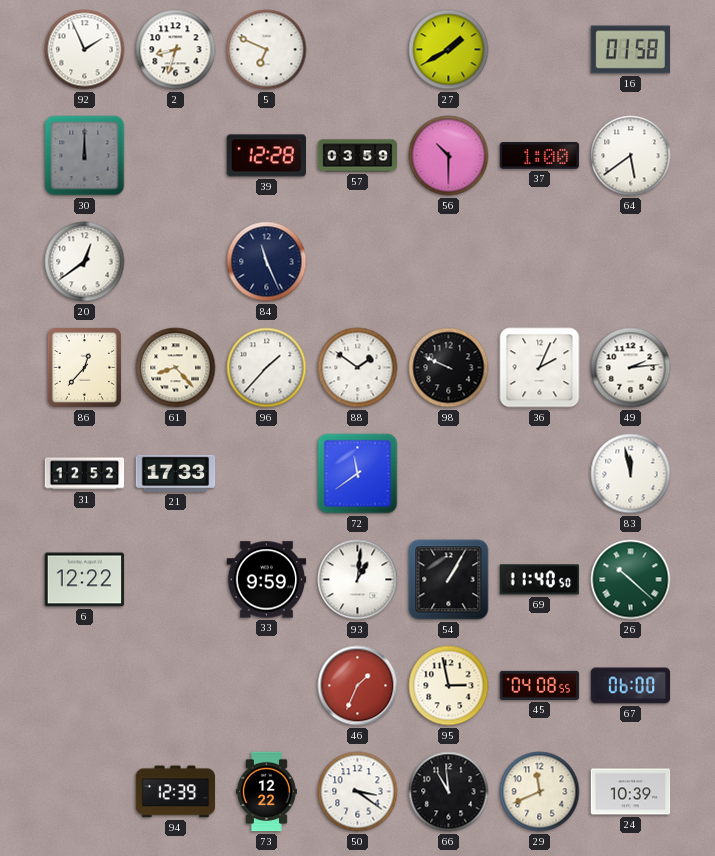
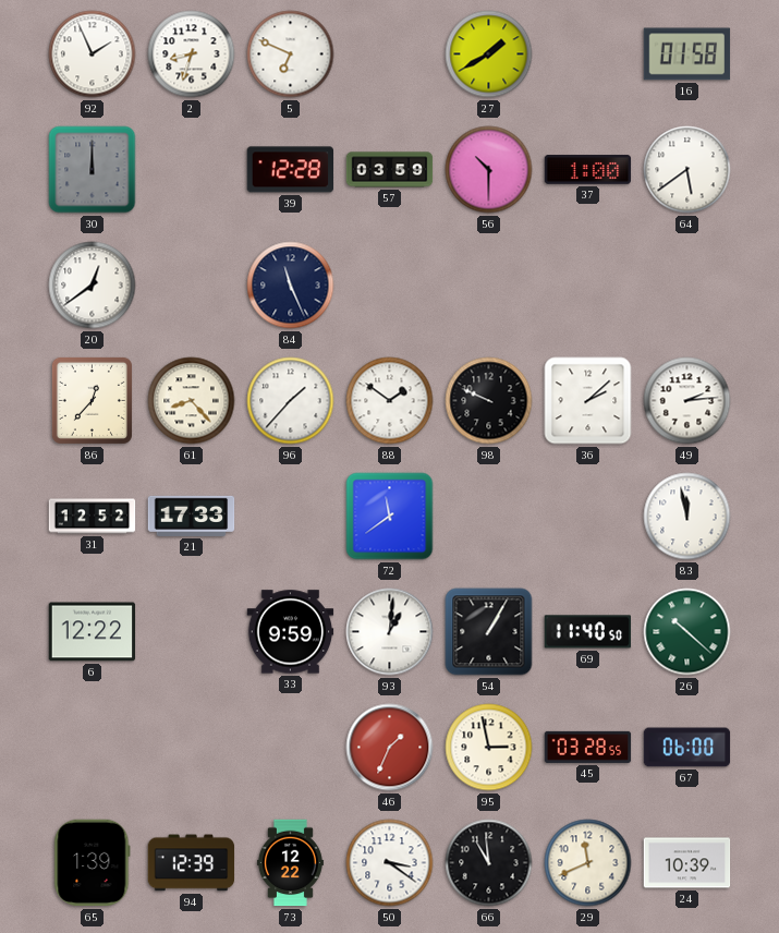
36: 2:04 -> 2:08 (588, 401)
45: 04:08 -> 03:28 (588, 747)
65: none -> 1:39 (93, 863)
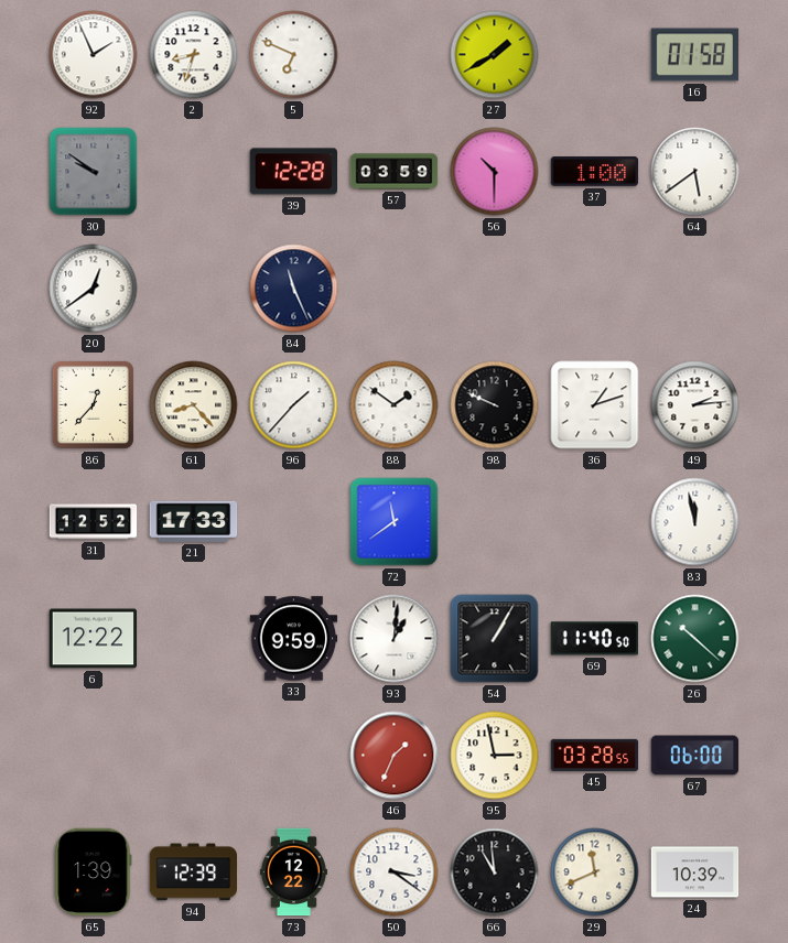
30: 12:00 -> 9:51 (94, 172)
36: 2:08 -> 1:12 (595, 405)
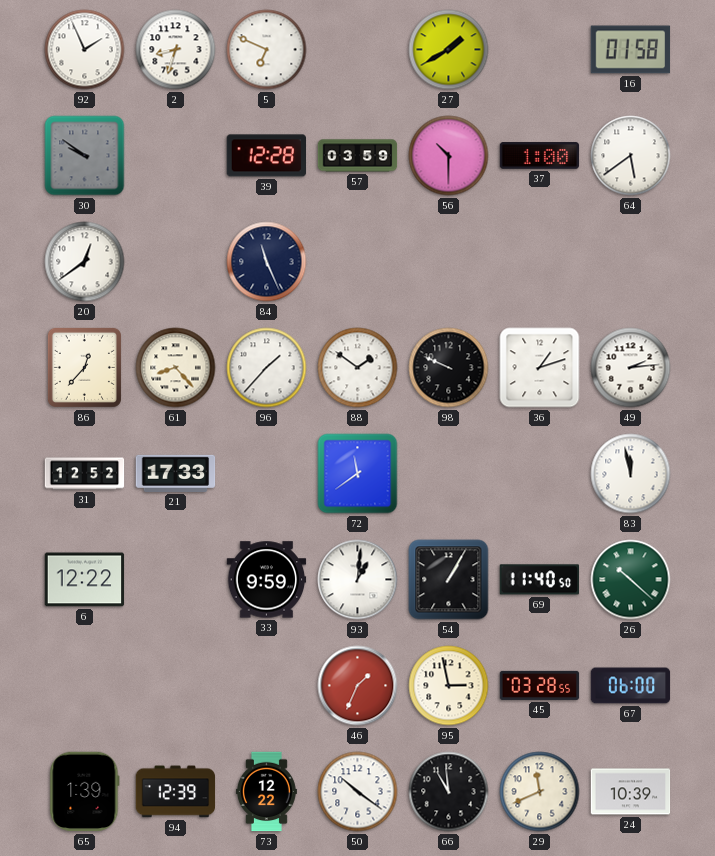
50: 3:21 -> 10:21 (358, 792)
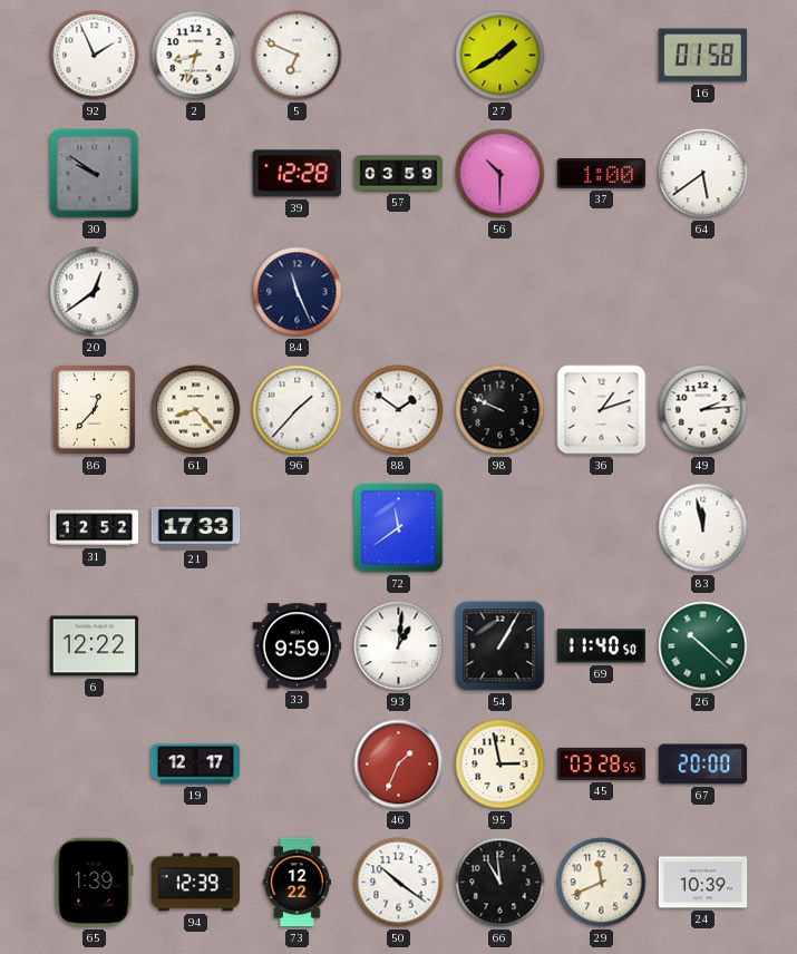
19: none -> 12:17 (196, 765)
67: 06:00 -> 20:00 (703, 765)
